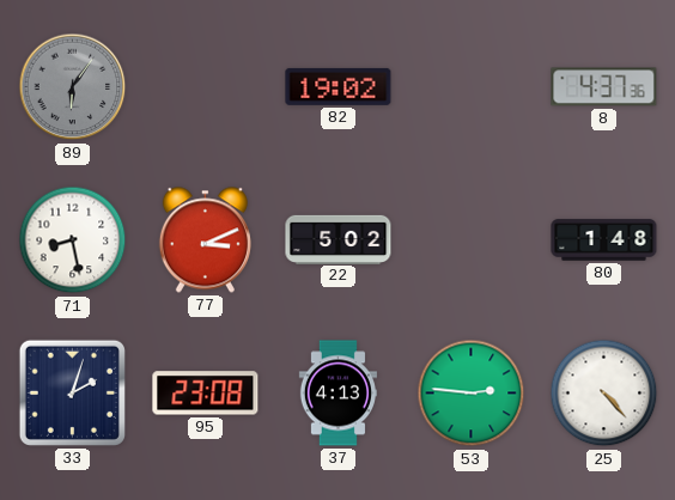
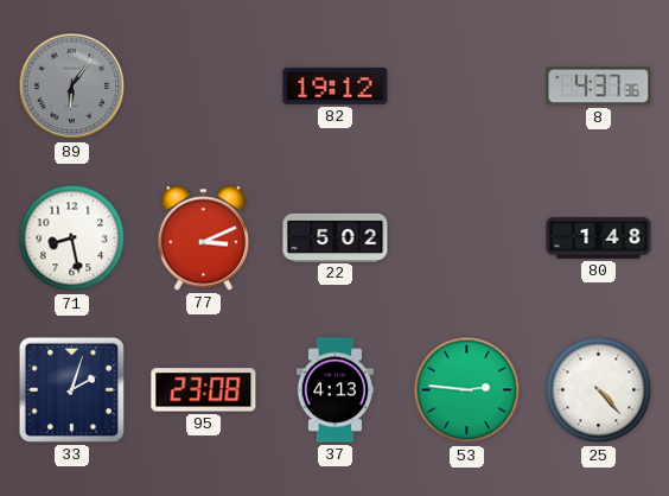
82: 19:02 -> 19:12 (336, 85)
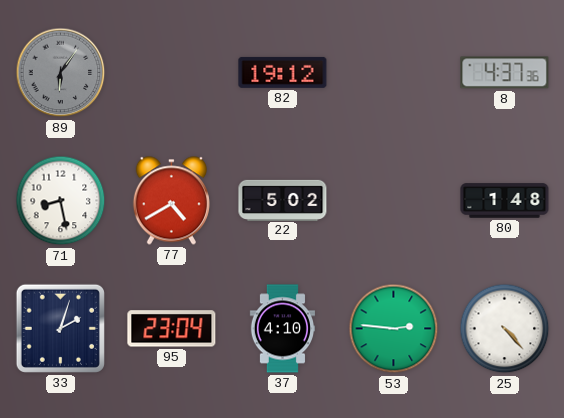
77: 3:11 -> 4:40 (171, 201)
95: 23:08 -> 23:04 (172, 329)
37: 4:13 -> 4:10 (282, 329)
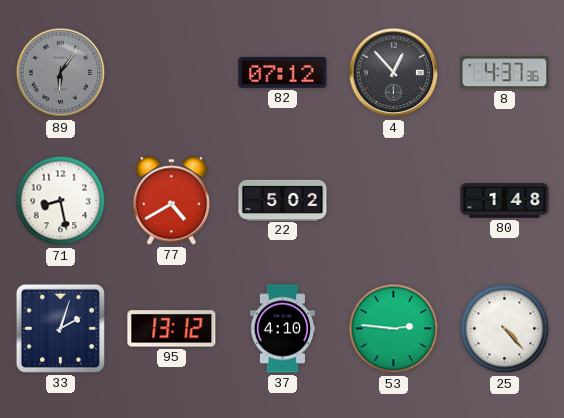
82: 19:12 -> 07:12 (283, 72)
4: none -> 12:53 (394, 73)
95: 23:04 -> 13:12 (172, 329)
